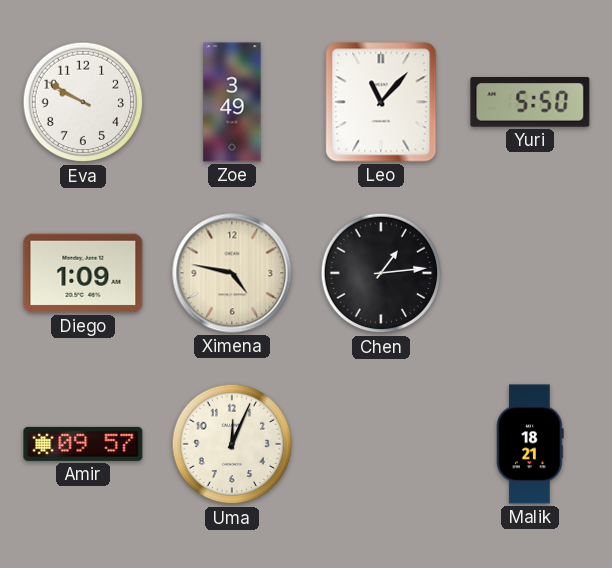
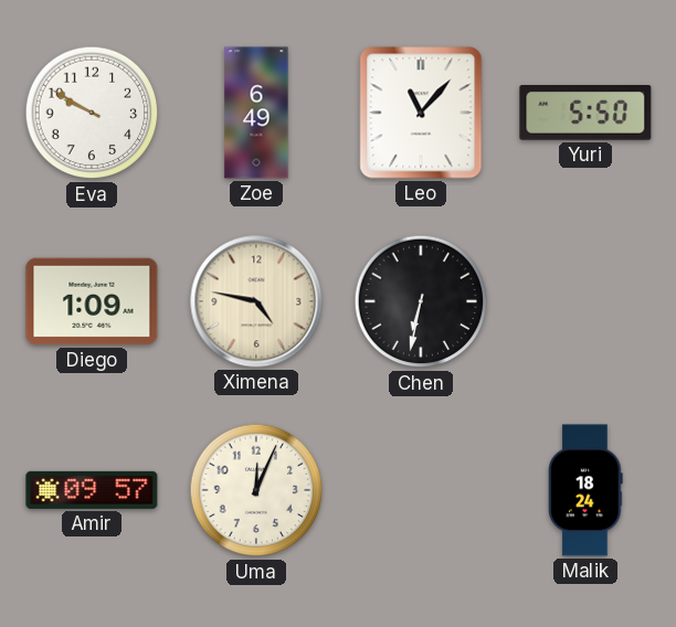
Zoe: 3:49 -> 6:49 (256, 113)
Chen: 1:14 -> 6:32 (421, 301)
Malik: 18:21 -> 18:24 (585, 490)
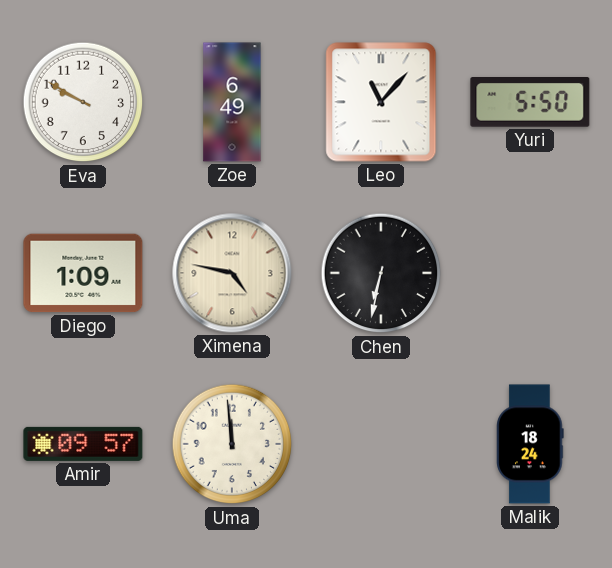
Uma: 12:04 -> 11:59 (232, 444)
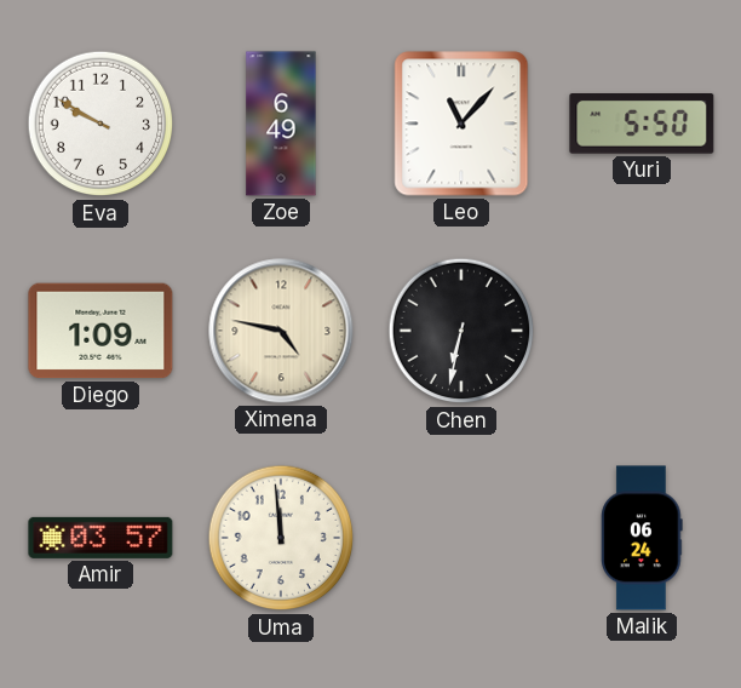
Amir: 09:57 -> 03:57 (100, 538)
Malik: 18:24 -> 06:24 (642, 538)
